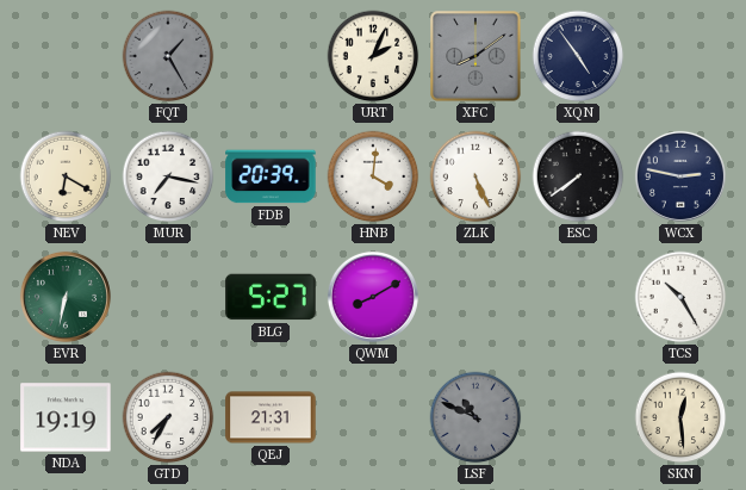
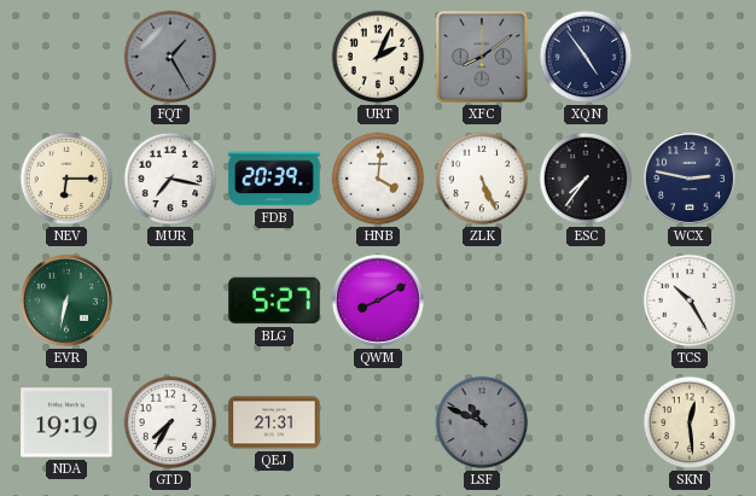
NEV: 6:20 -> 6:15 (66, 179)
ESC: 7:39 -> 7:36 (586, 179)
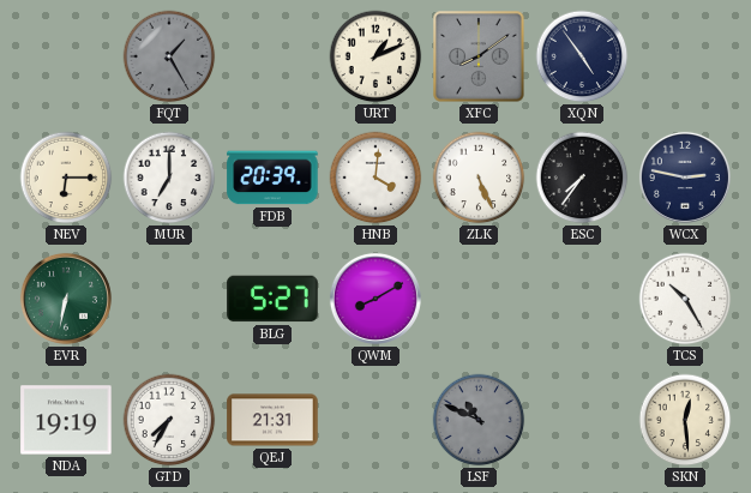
URT: 2:04 -> 1:11 (376, 56)
MUR: 7:17 -> 7:00 (169, 178)
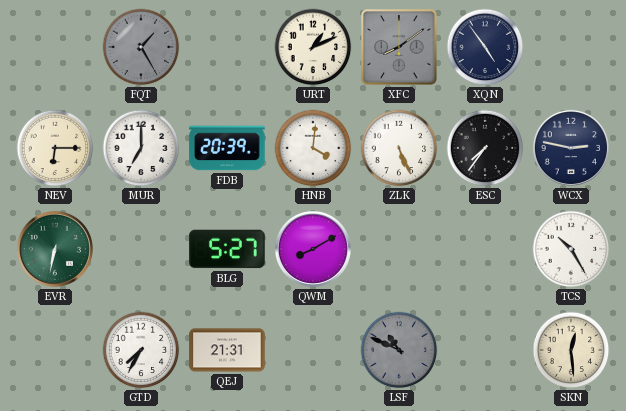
NDA: 19:19 -> none (66, 420)
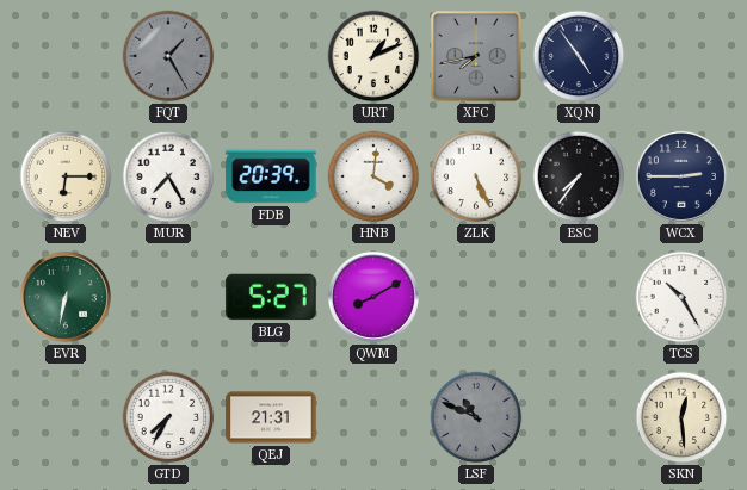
XFC: 8:09 -> 7:43 (476, 56)
MUR: 7:00 -> 7:25 (168, 176)
WCX: 2:47 -> 2:45 (681, 176)
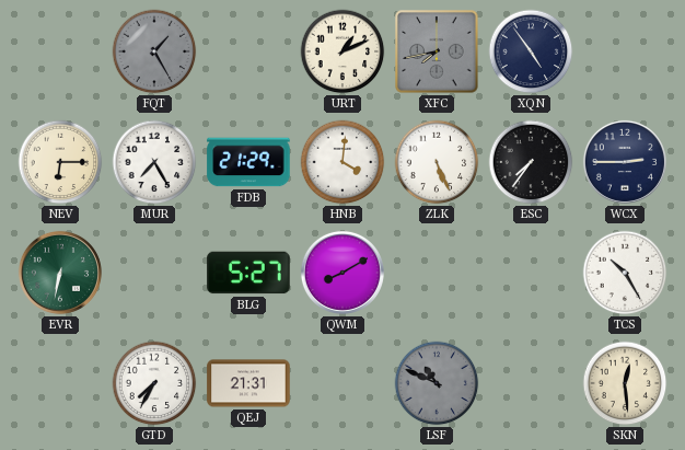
FDB: 20:39 -> 21:29 (248, 162)
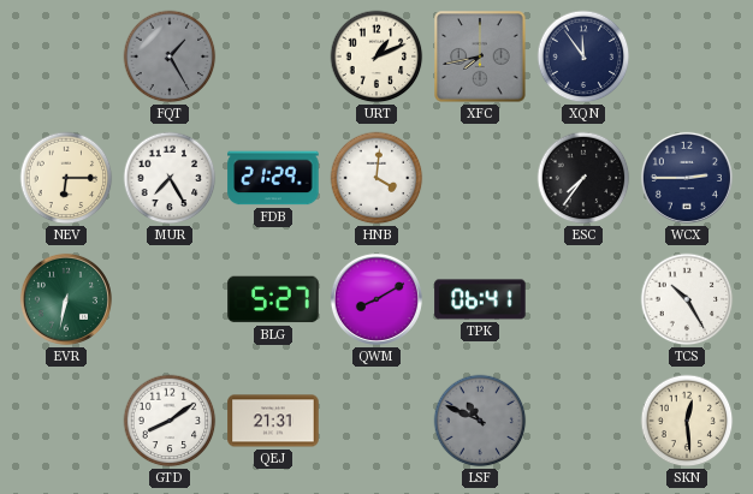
XQN: 4:54 -> 11:54 (583, 56)
ZLK: 5:26 -> none (437, 162)
TPK: none -> 06:41 (480, 299)
GTD: 7:35 -> 8:09 (170, 421)
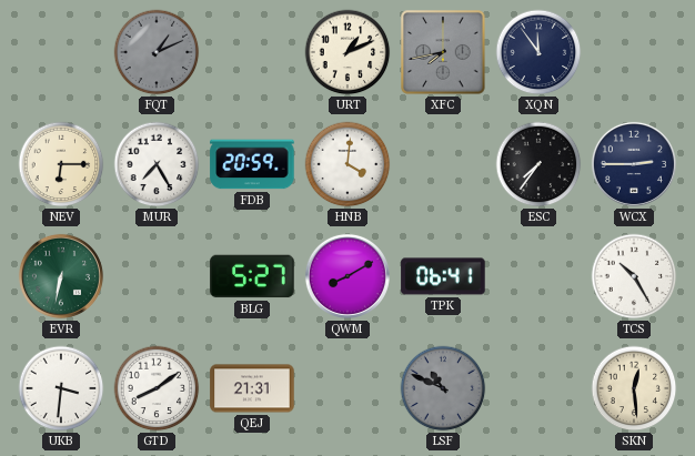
FQT: 1:25 -> 1:11 (157, 52)
FDB: 21:29 -> 20:59 (252, 164)
UKB: none -> 3:31 (61, 388)
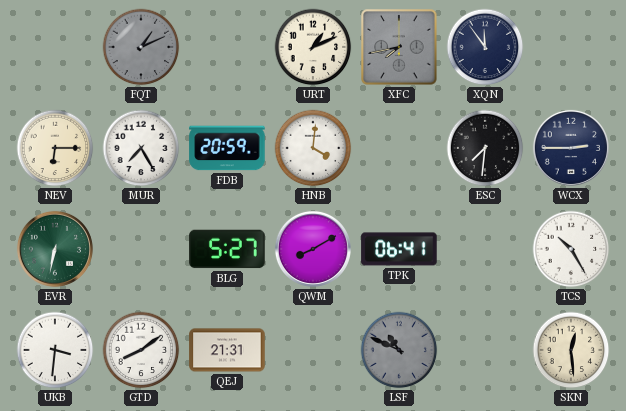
ESC: 7:36 -> 7:31 (485, 148)
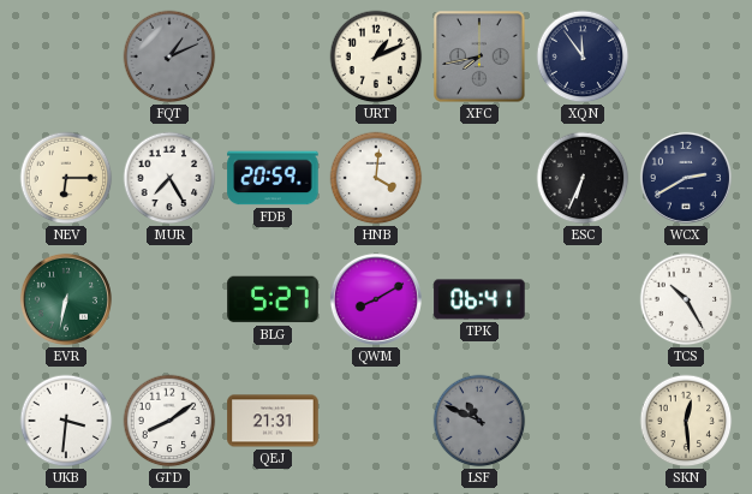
ESC: 7:31 -> 6:34 (583, 178)
WCX: 2:45 -> 2:40 (686, 178)
